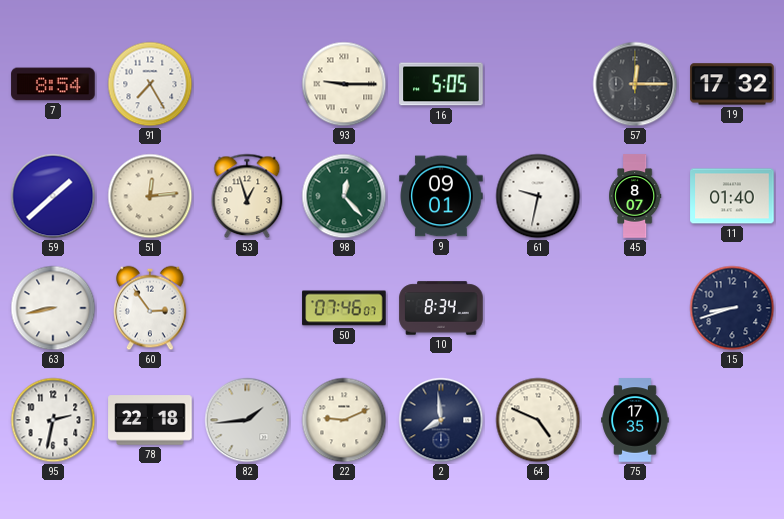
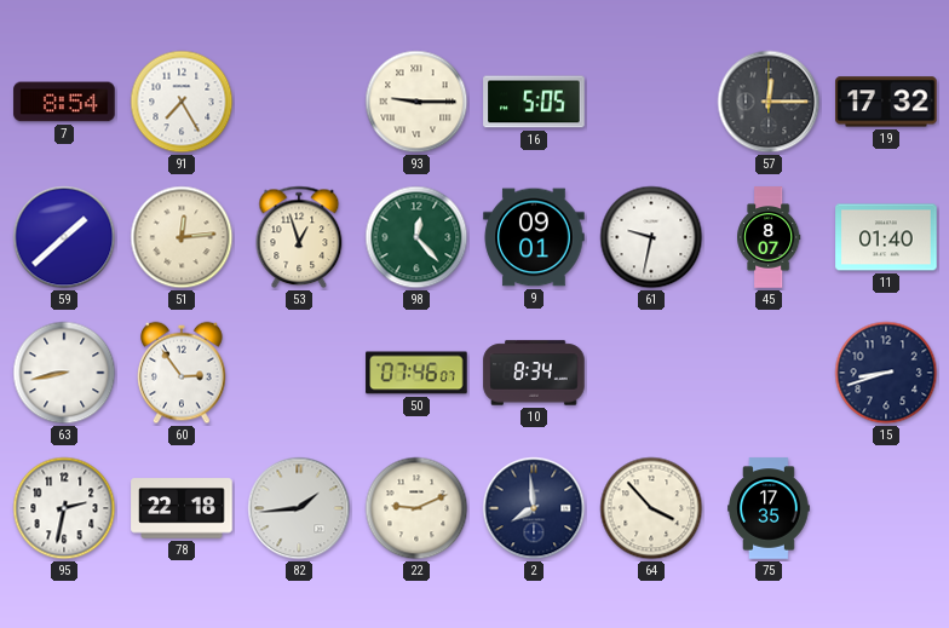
64: 4:49 -> 3:53 (651, 508)
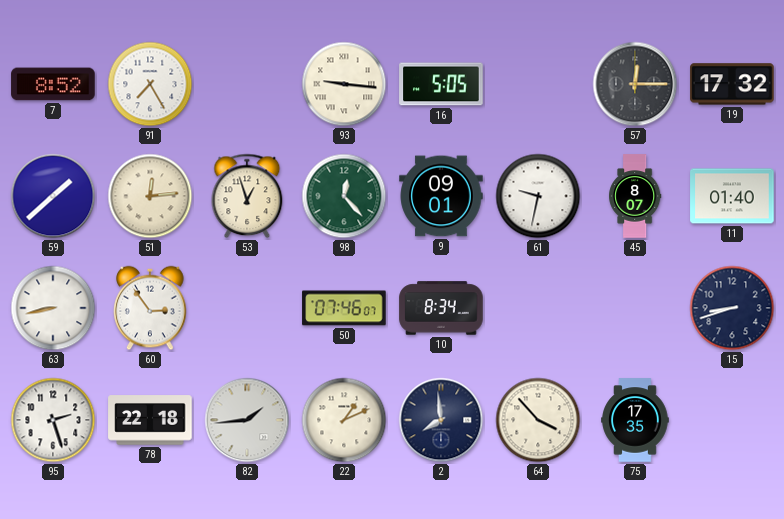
7: 8:54 -> 8:52 (53, 84)
93: 9:15 -> 9:16 (344, 84)
95: 2:32 -> 2:27 (53, 420)
22: 9:11 -> 1:11 (344, 420)
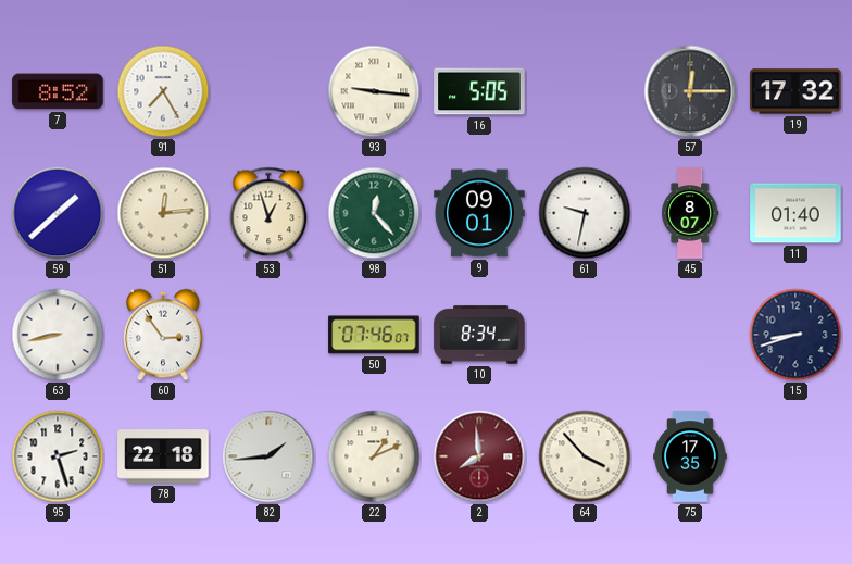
2 dial: navy -> burgundy (479, 456)
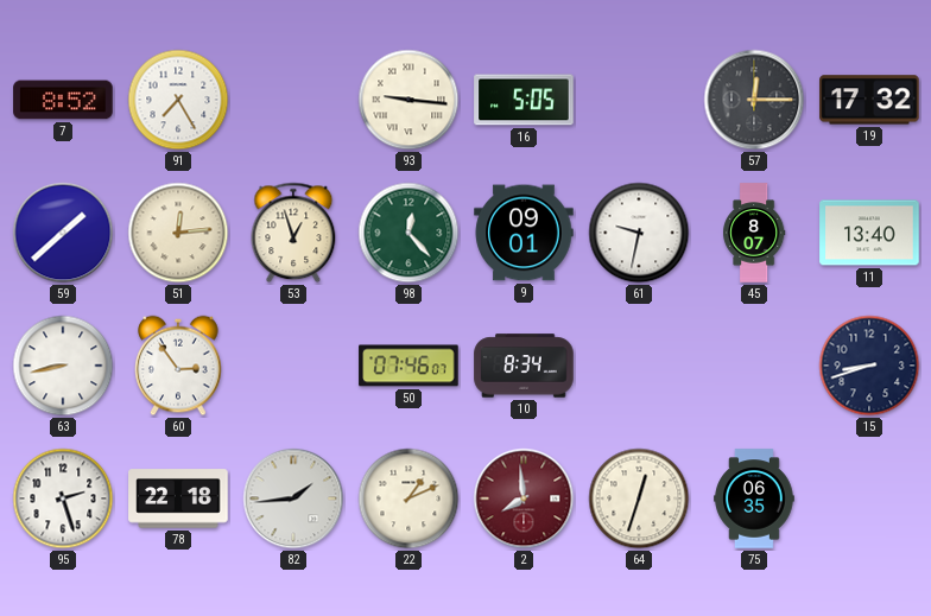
11: 01:40 -> 13:40 (869, 233)
64: 3:53 -> 12:33 (639, 498)
75: 17:35 -> 06:35 (754, 498)
